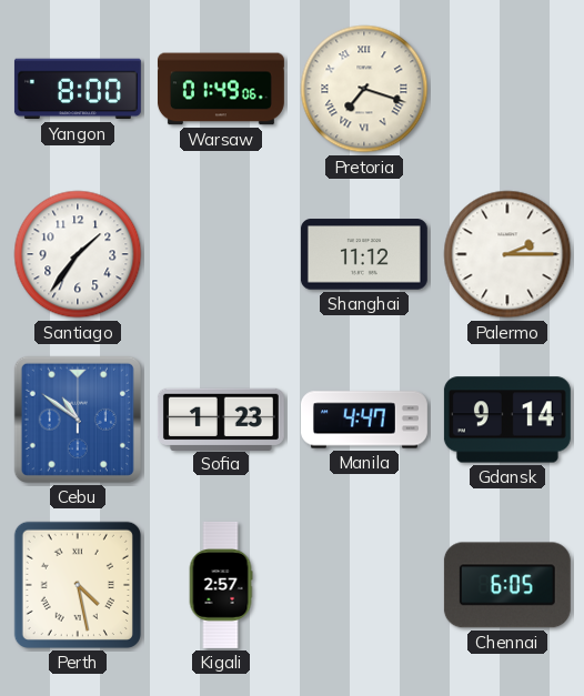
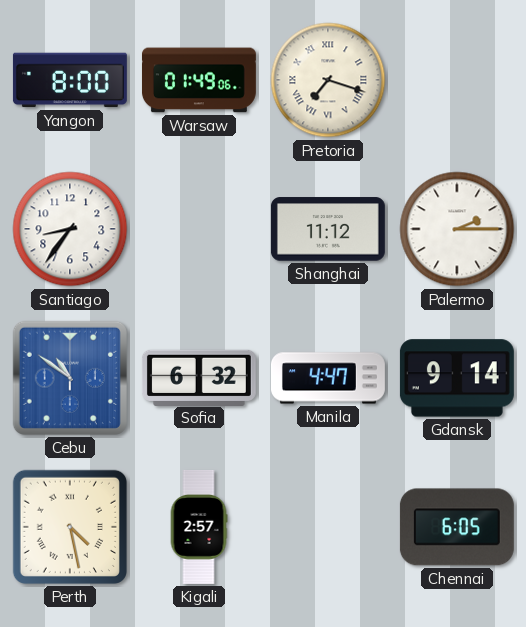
Santiago: 1:36 -> 8:36 (70, 229)
Sofia: 1:23 -> 6:32 (199, 377)
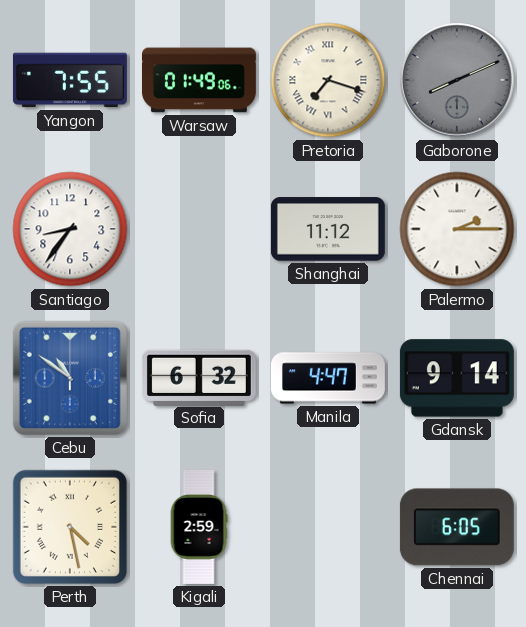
Yangon: 8:00 -> 7:55 (70, 80)
Gaborone: none -> 8:11 (457, 80)
Kigali: 2:57 -> 2:59 (199, 527)
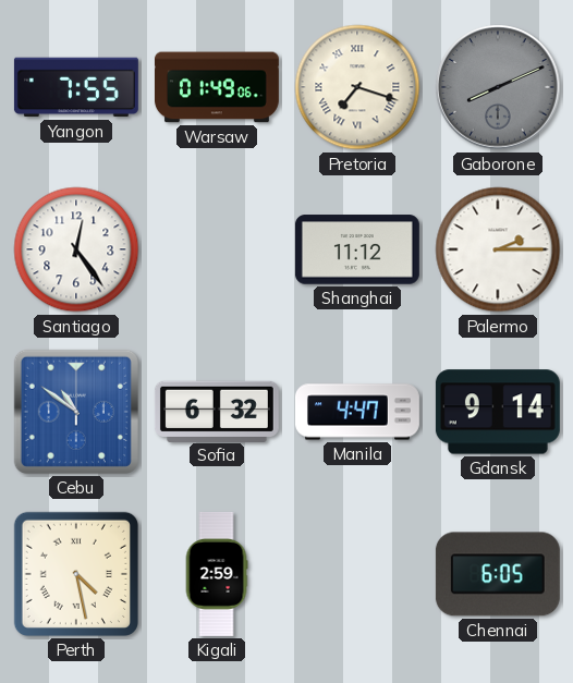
Santiago: 8:36 -> 12:24 (76, 249)
